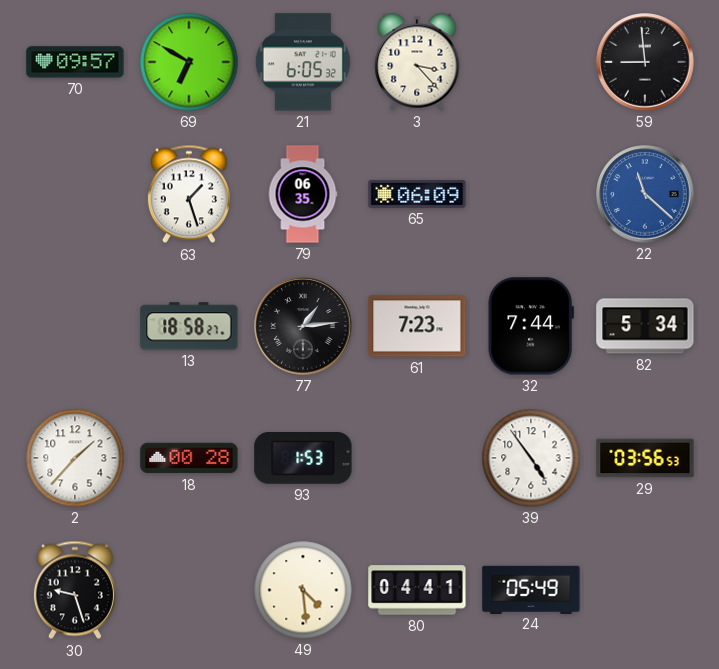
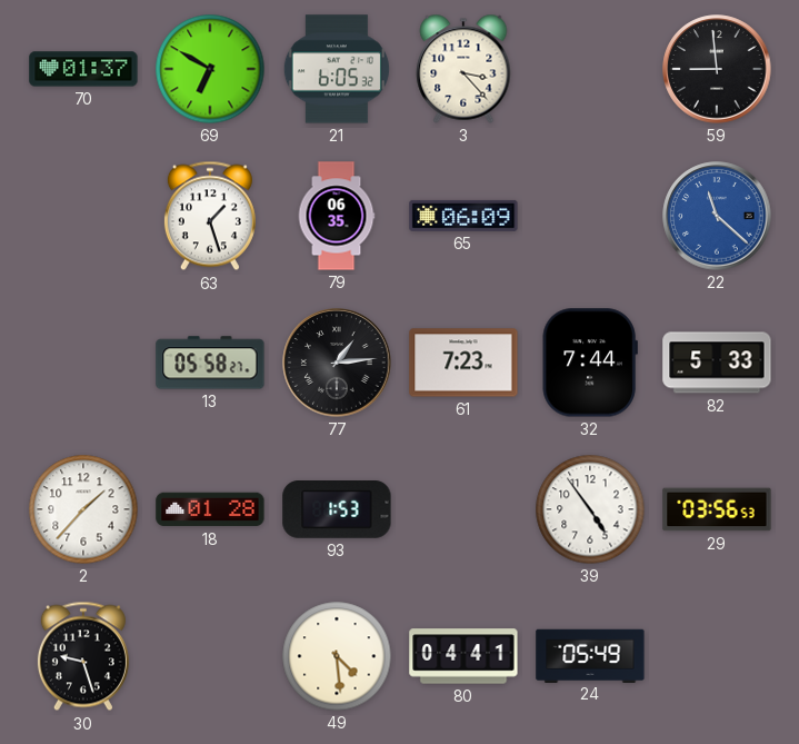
70: 09:57 -> 01:37 (83, 69)
13: 18:58 -> 05:58 (210, 363)
82: 5:34 -> 5:33 (717, 363)
18: 00:28 -> 01:28 (210, 509)
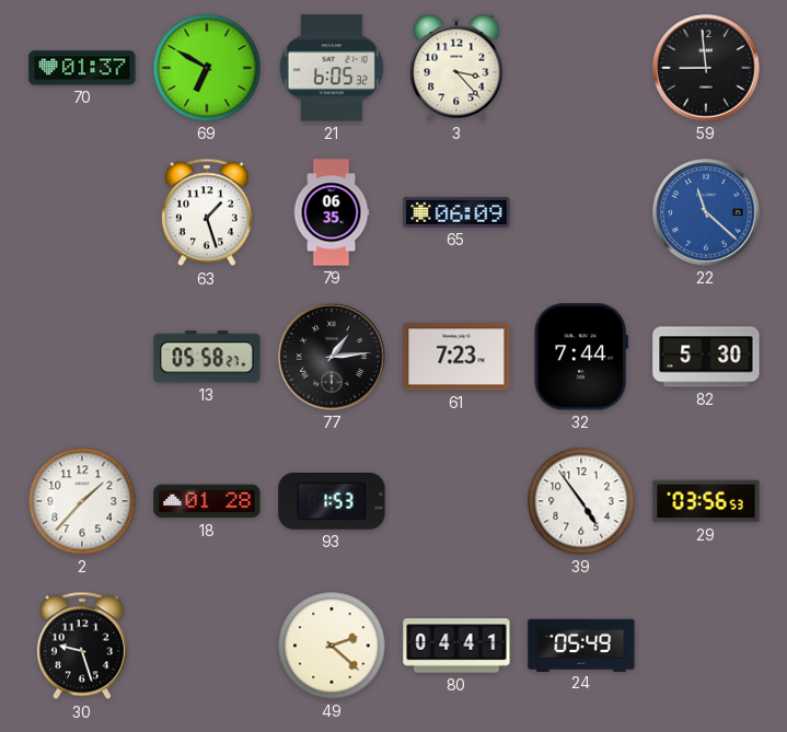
82: 5:33 -> 5:30 (706, 357)
49: 4:29 -> 2:22 (332, 646)
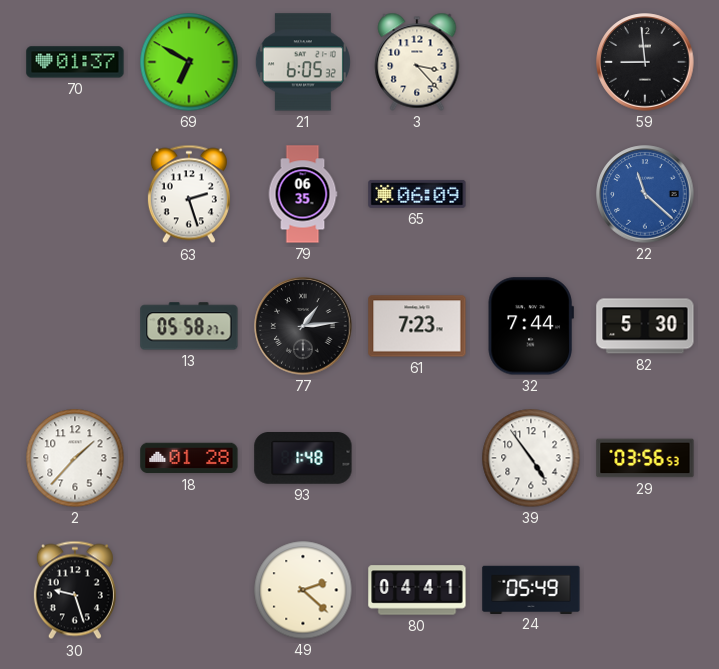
63: 1:27 -> 2:27 (189, 194)
93: 1:53 -> 1:48 (303, 459)
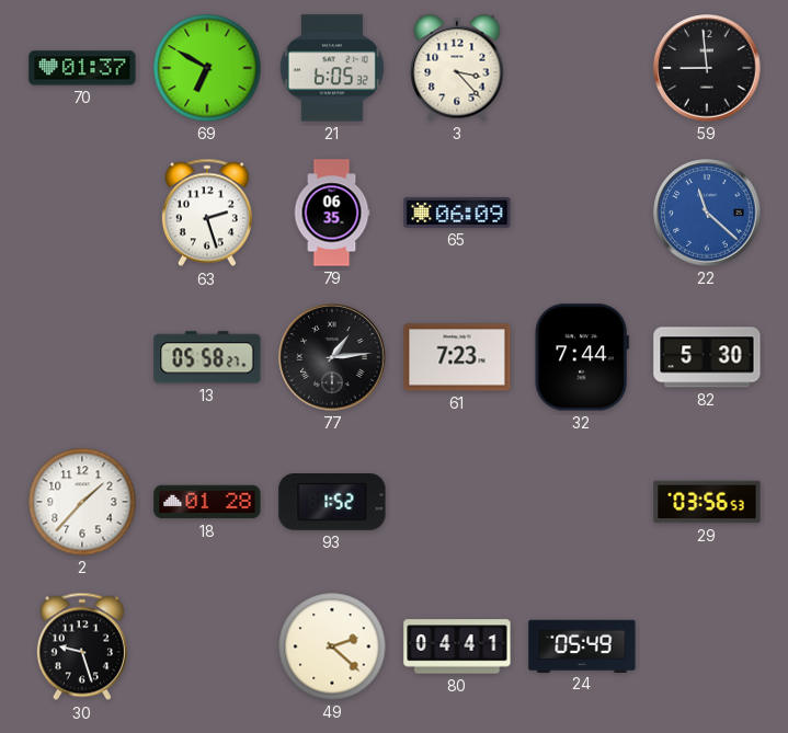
93: 1:48 -> 1:52 (332, 503)
39: 4:54 -> none (531, 458)
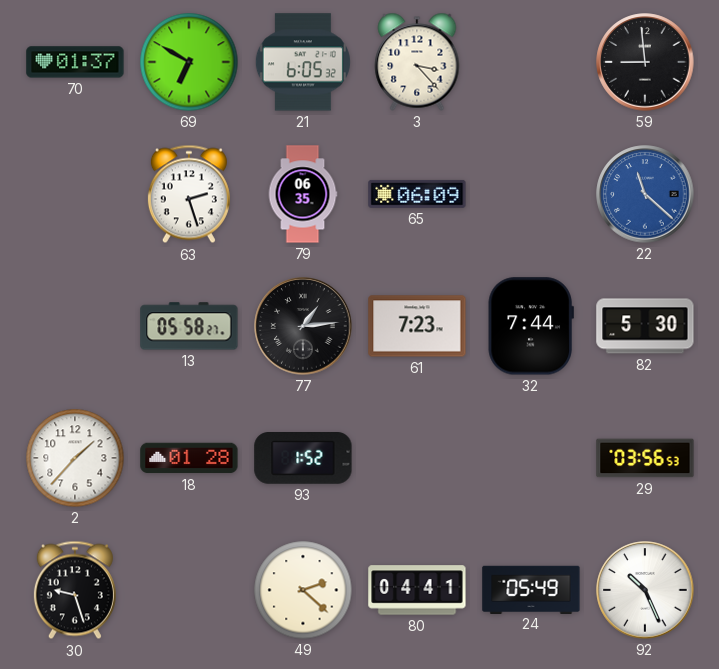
92: none -> 10:26 (645, 590)
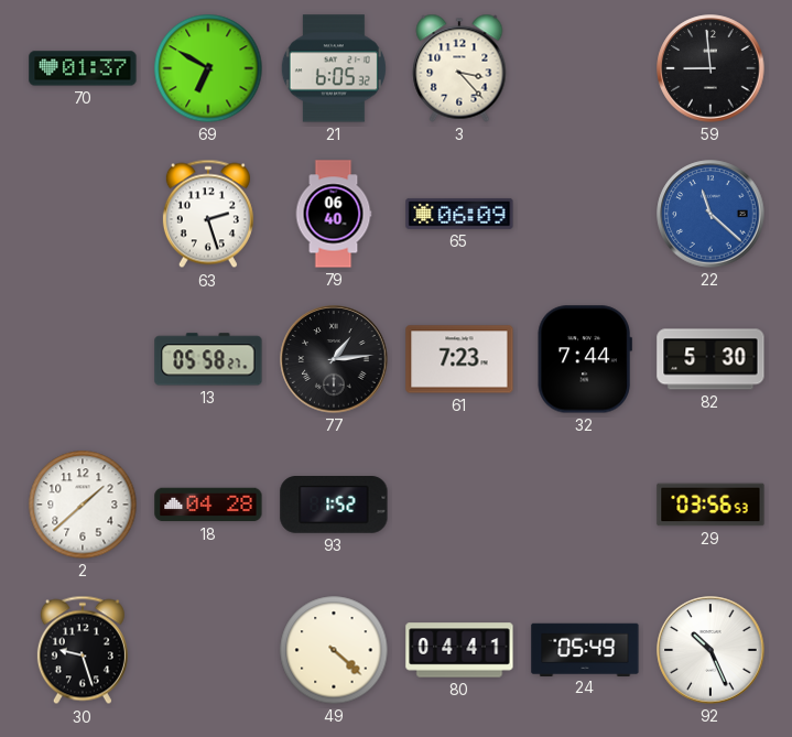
79: 06:35 -> 06:40 (334, 214)
2: 1:37 -> 1:38 (83, 505)
18: 01:28 -> 04:28 (208, 505)
49: 2:22 -> 4:22 (334, 650)
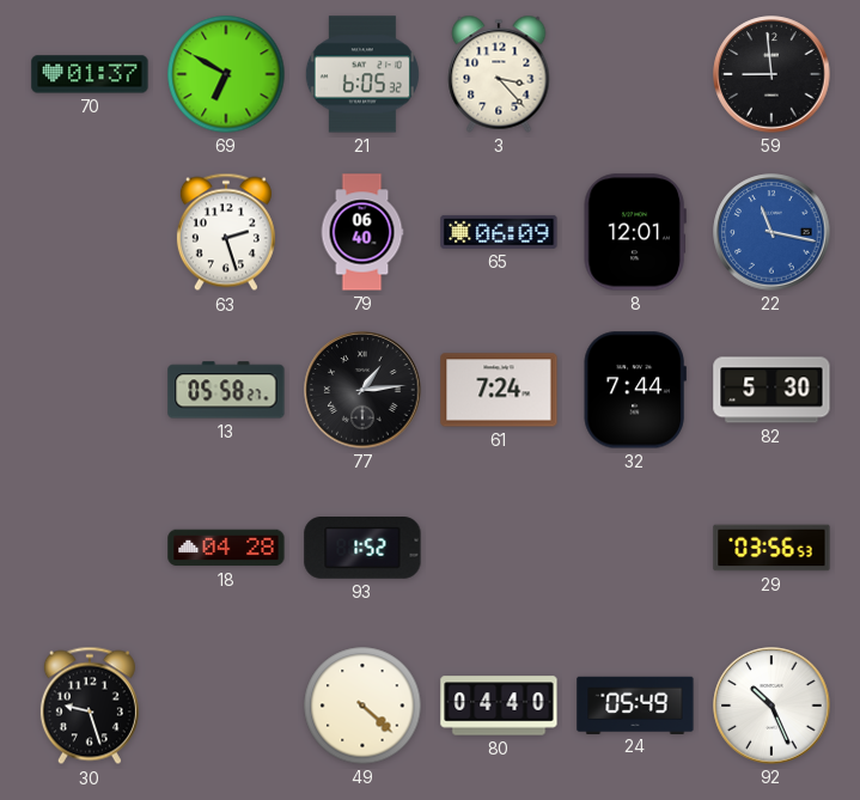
8: none -> 12:01 (635, 232)
22: 11:22 -> 11:17 (771, 232)
61: 7:23 -> 7:24 (499, 390)
2: 1:38 -> none (83, 505)
80: 04:41 -> 04:40 (499, 706)
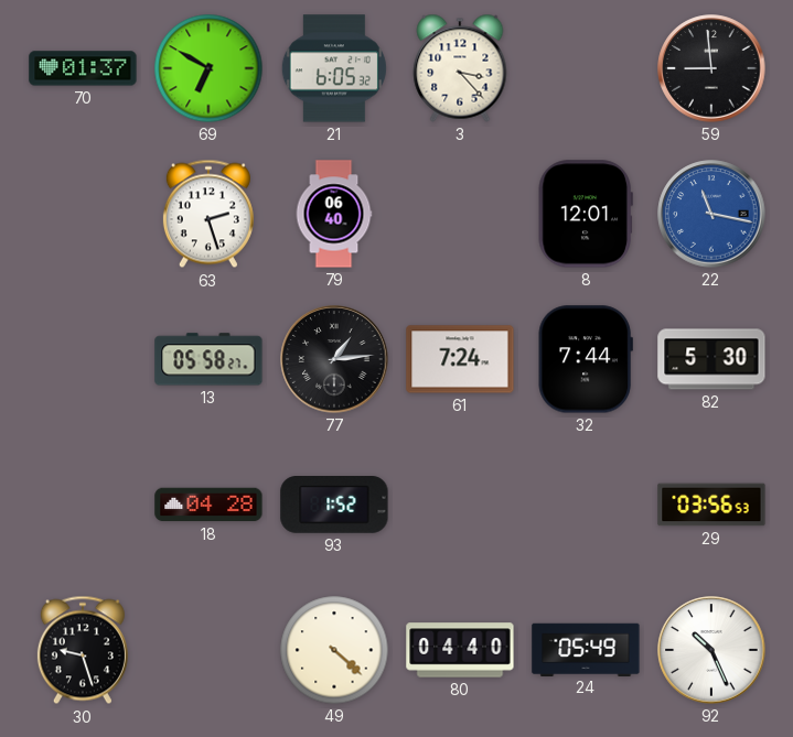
65: 06:09 -> none (499, 232)
